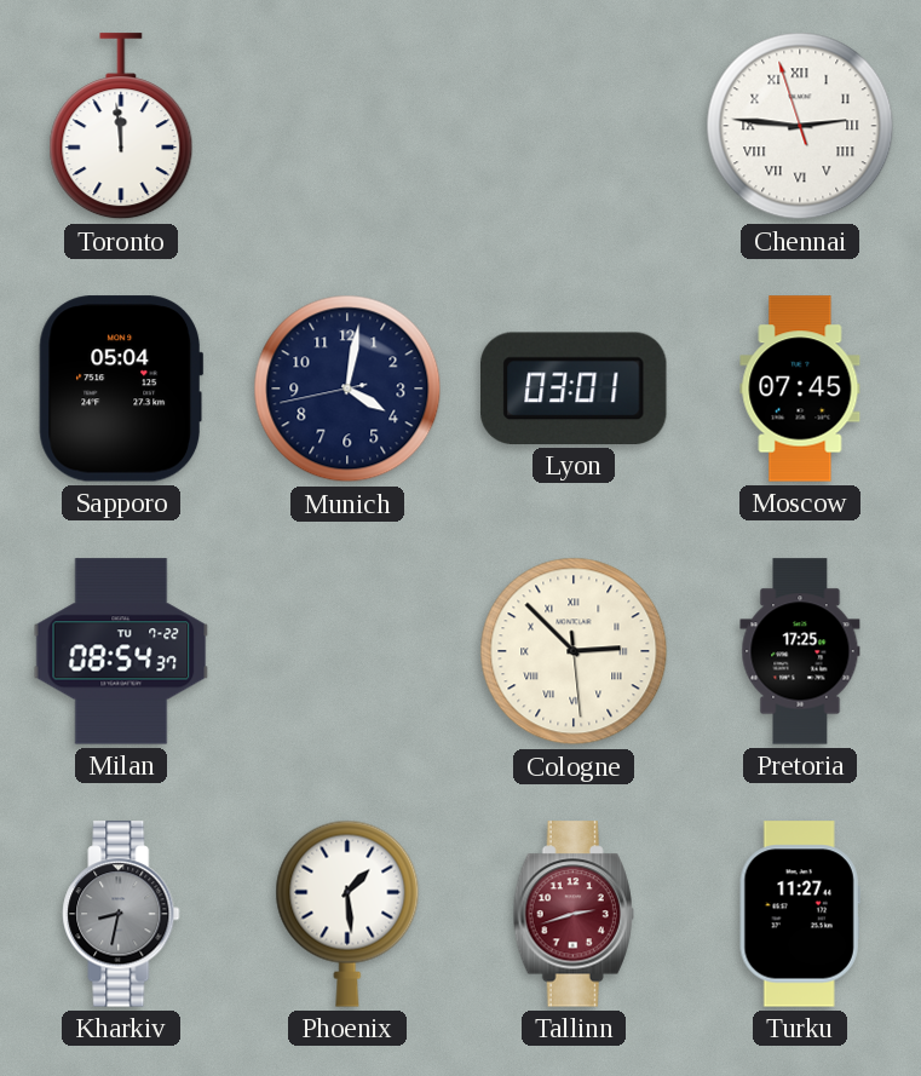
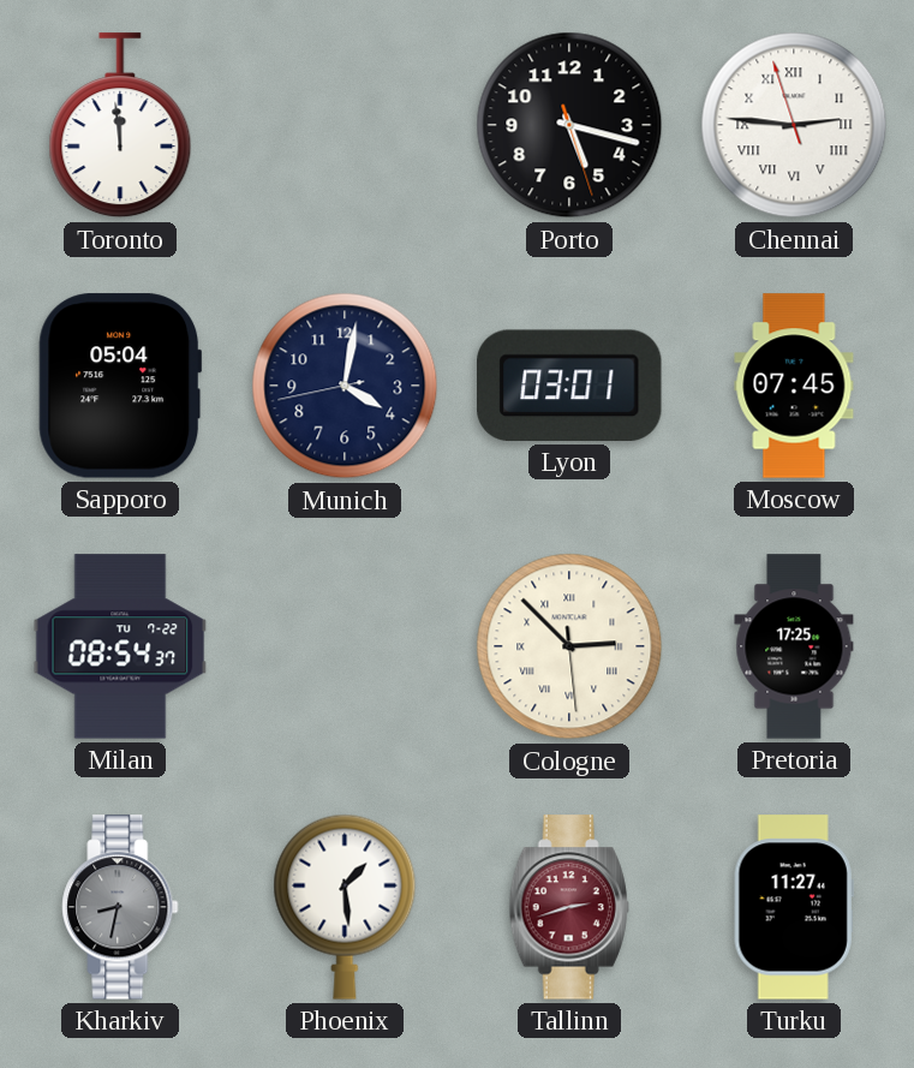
Porto: none -> 5:17 (569, 125)
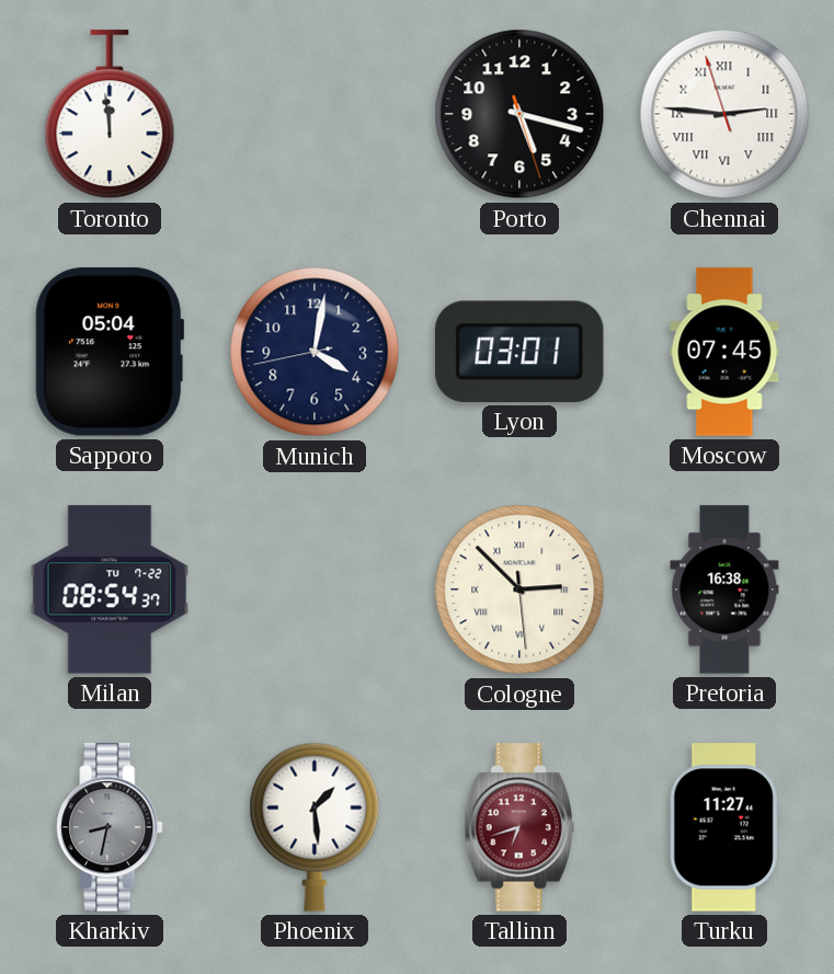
Pretoria: 17:25 -> 16:38 (724, 589)
Tallinn: 2:42 -> 6:42 (519, 827)
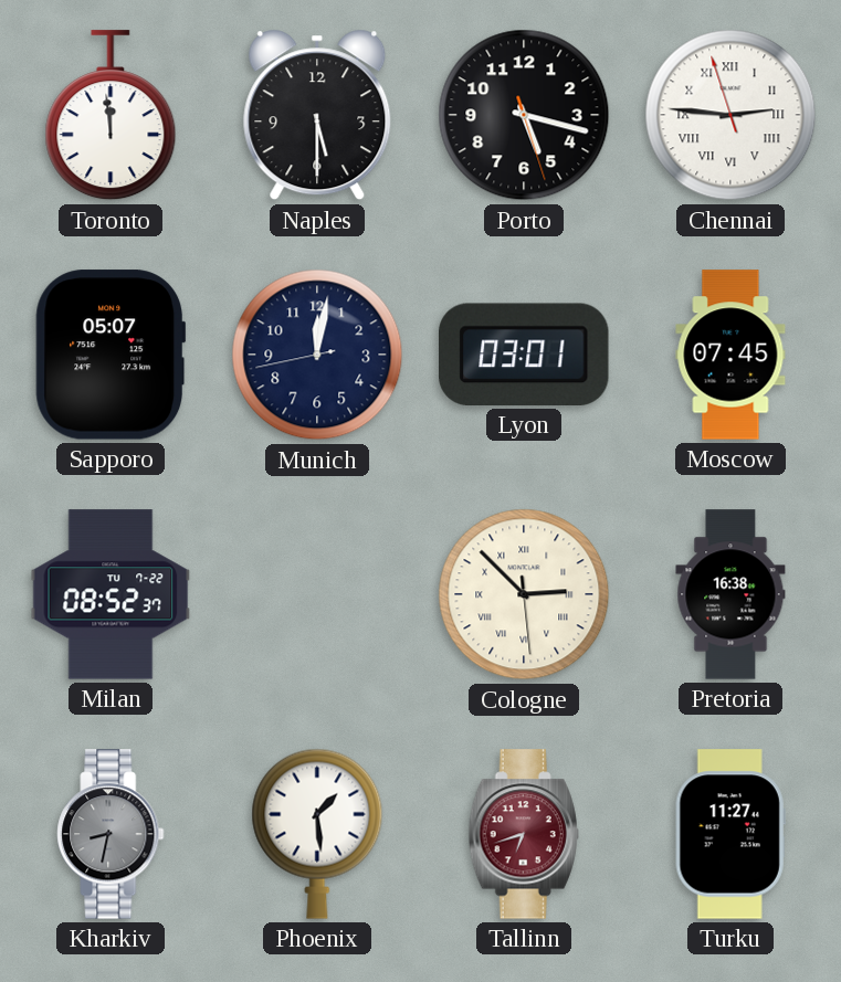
Naples: none -> 5:30 (317, 115)
Sapporo: 05:04 -> 05:07 (111, 355)
Munich: 4:01 -> 12:01 (317, 355)
Milan: 08:54 -> 08:52 (111, 594)
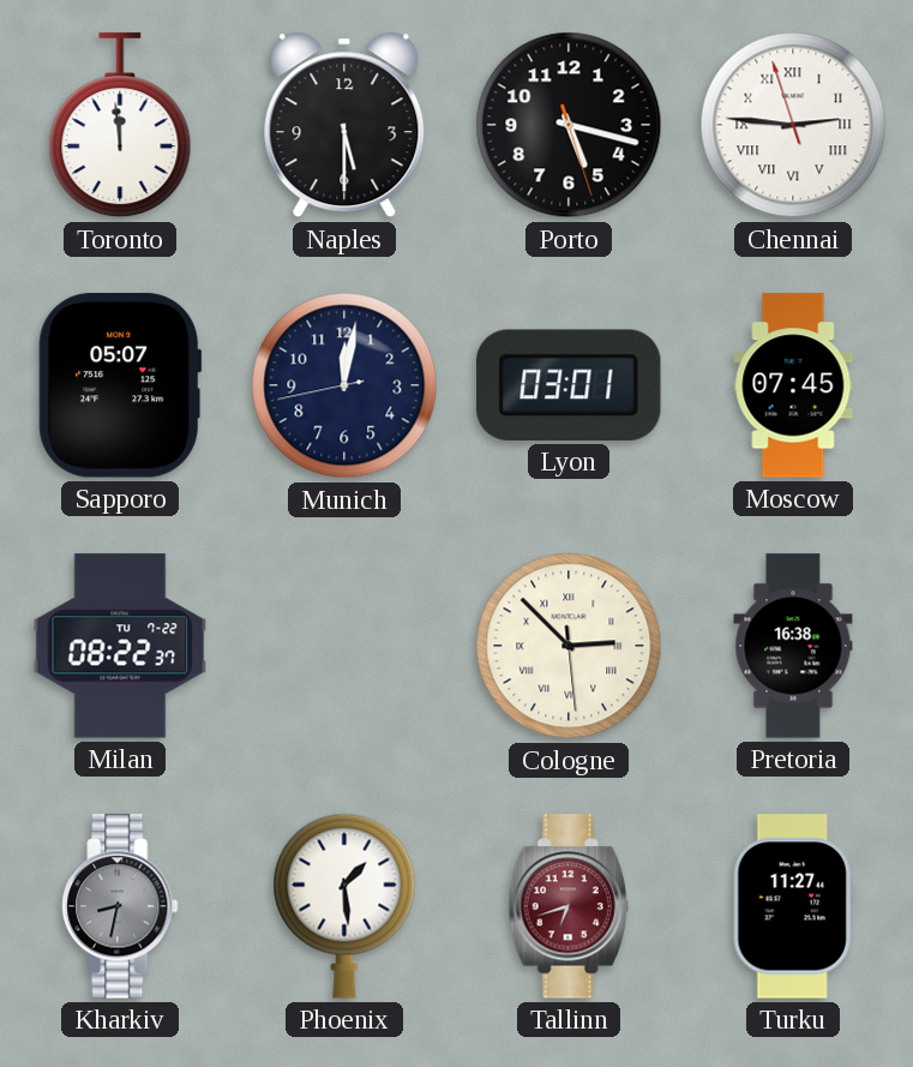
Milan: 08:52 -> 08:22 (120, 646)
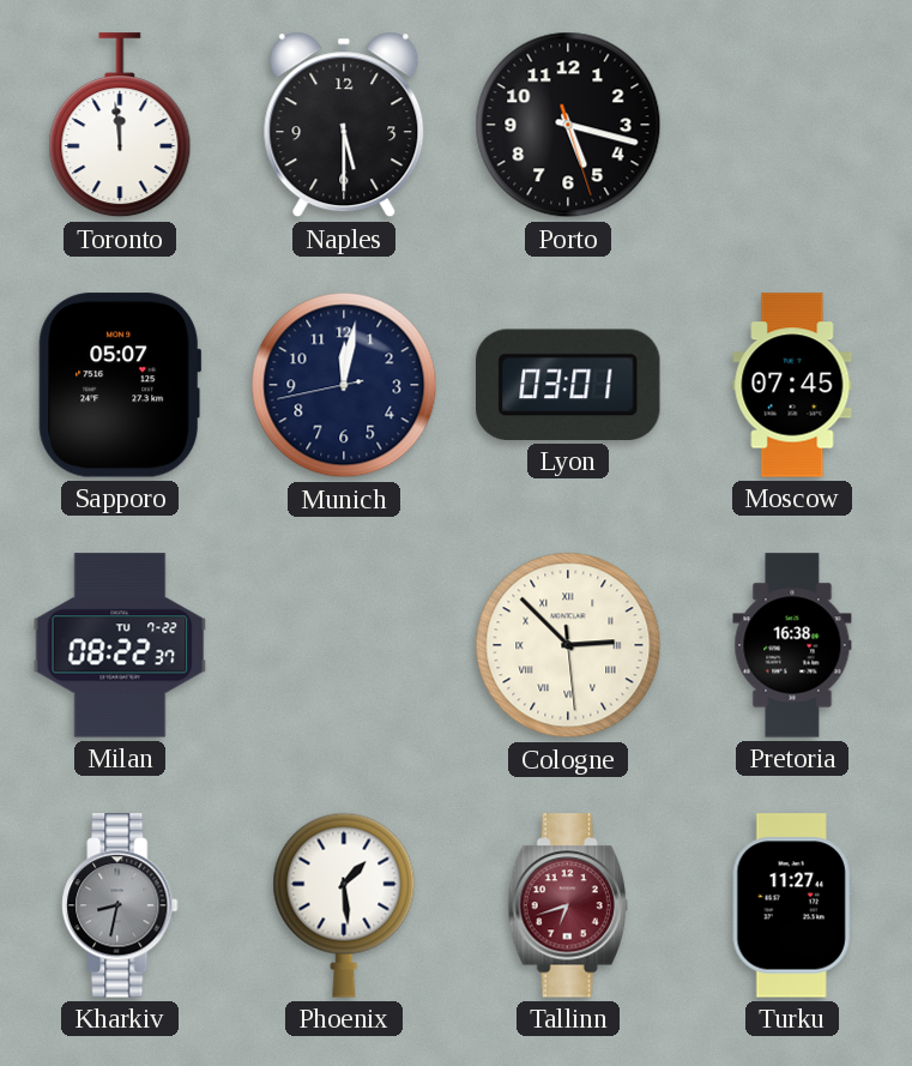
Chennai: 2:45 -> none (793, 125)
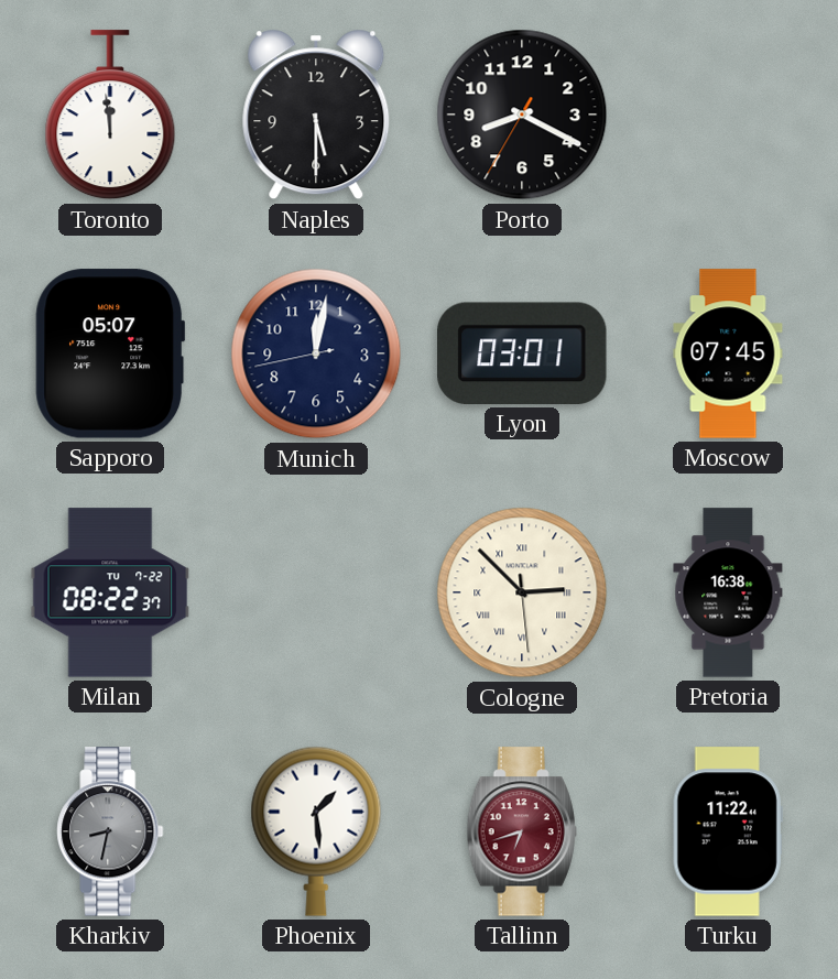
Porto: 5:17 -> 8:19 (522, 115)
Turku: 11:27 -> 11:22 (728, 831)
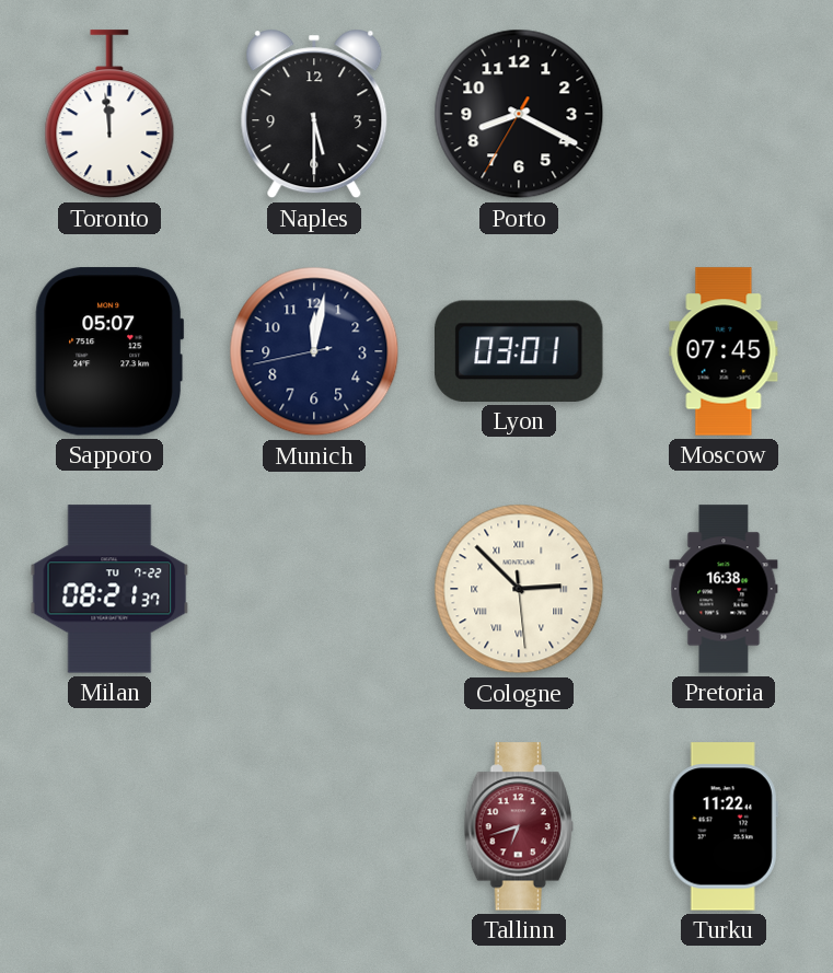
Milan: 08:22 -> 08:21 (109, 589)
Kharkiv: 8:32 -> none (110, 831)
Phoenix: 1:29 -> none (316, 831)
